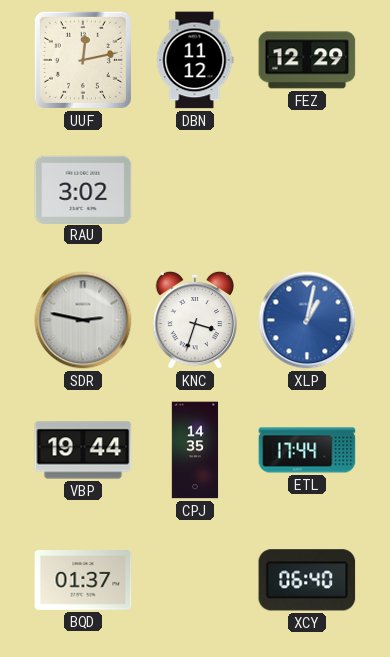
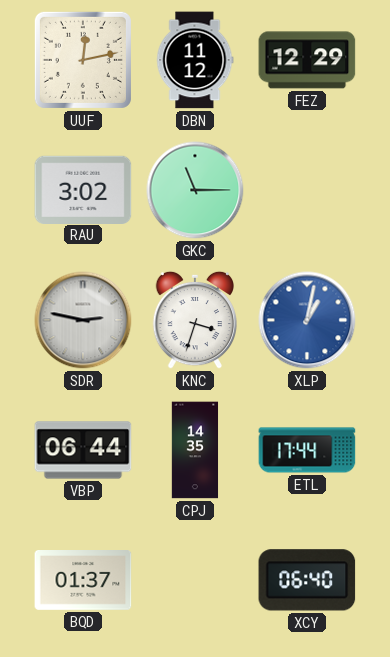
GKC: none -> 11:15 (195, 190)
VBP: 19:44 -> 06:44 (83, 450)
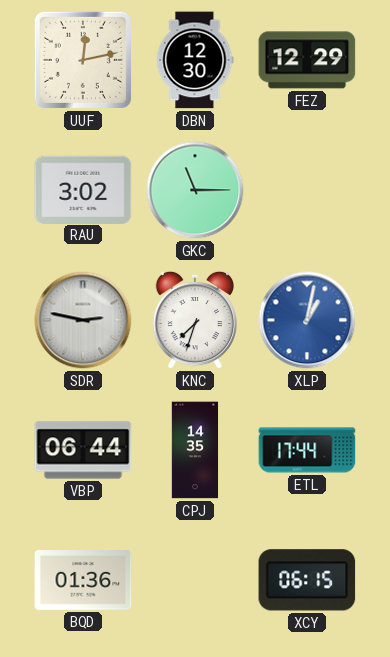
DBN: 11:12 -> 12:30 (195, 60)
KNC: 3:33 -> 7:33 (195, 320)
BQD: 01:37 -> 01:36 (83, 581)
XCY: 06:40 -> 06:15 (307, 580)
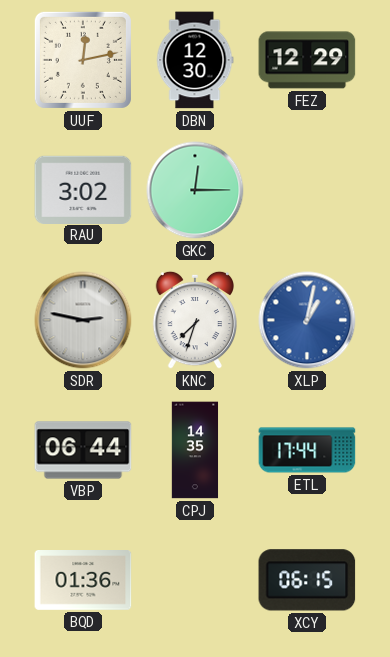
GKC: 11:15 -> 12:15 (195, 190)
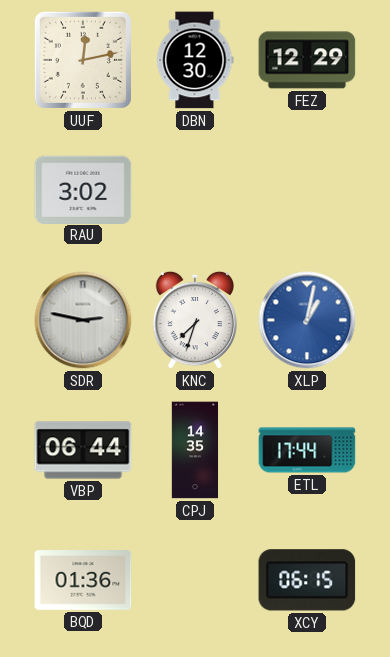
GKC: 12:15 -> none (195, 190)
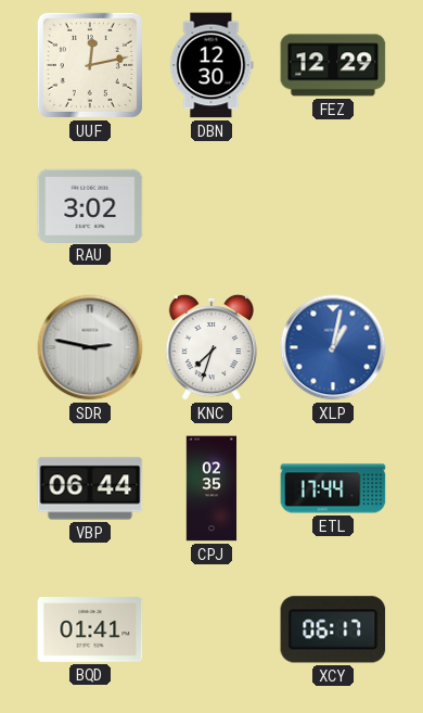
CPJ: 14:35 -> 02:35 (211, 488)
BQD: 01:36 -> 01:41 (90, 631)
XCY: 06:15 -> 06:17 (333, 629)
